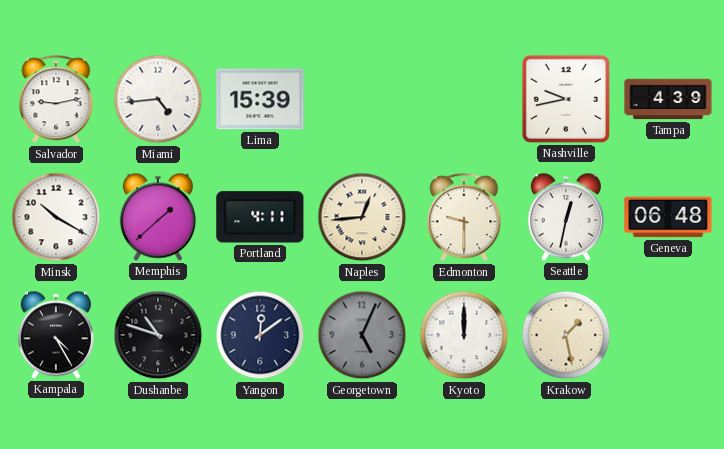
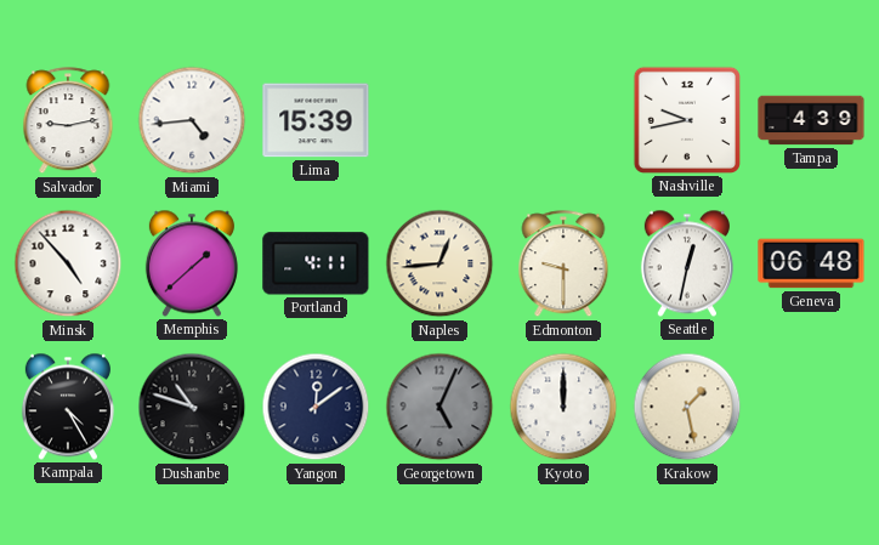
Minsk: 10:20 -> 4:53 (68, 263)
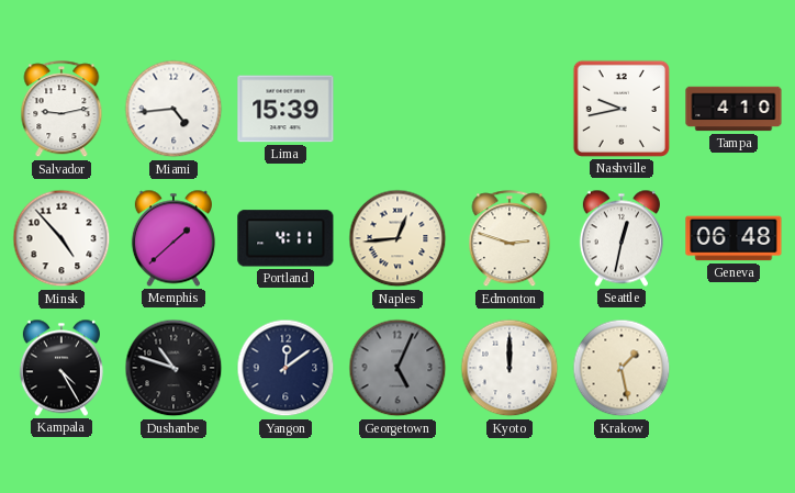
Tampa: 4:39 -> 4:10 (734, 109)
Edmonton: 9:30 -> 2:48 (510, 239)
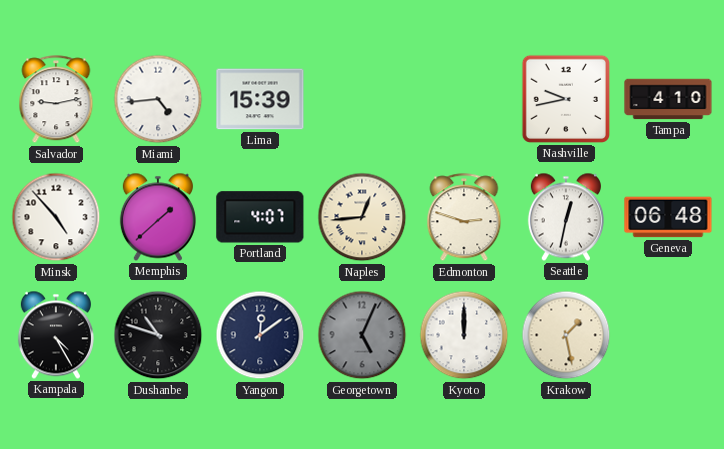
Portland: 4:11 -> 4:07 (260, 217)
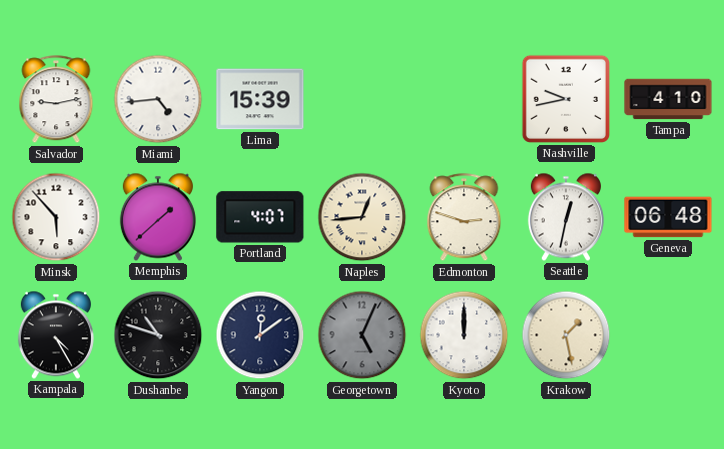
Minsk: 4:53 -> 5:53 (56, 217)
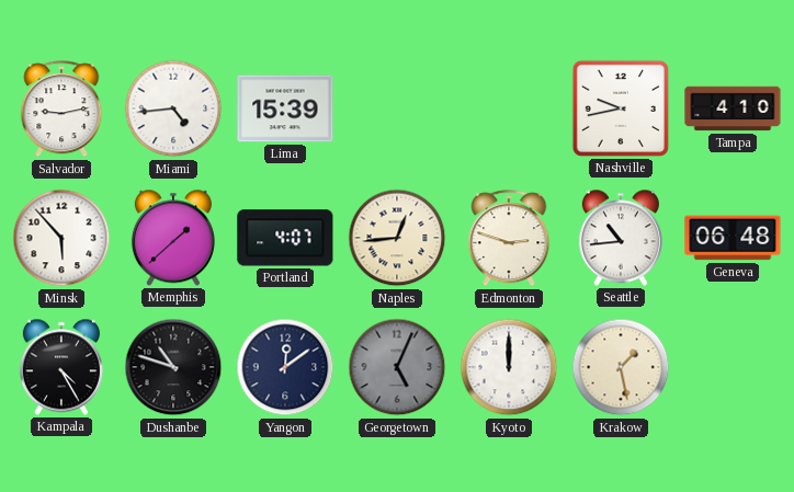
Seattle: 12:32 -> 10:44 (621, 238)
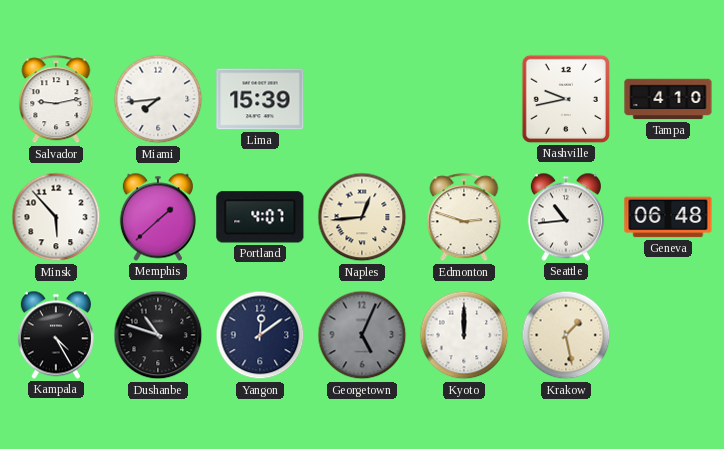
Miami: 4:44 -> 7:44 (158, 99)
